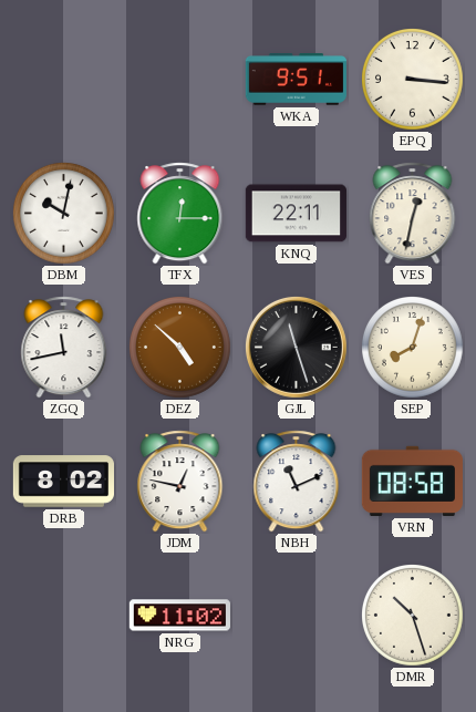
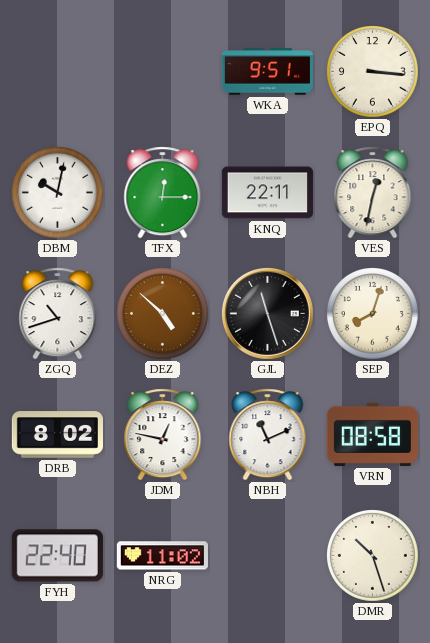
ZGQ: 11:43 -> 10:42 (58, 314)
FYH: none -> 22:40 (57, 556)
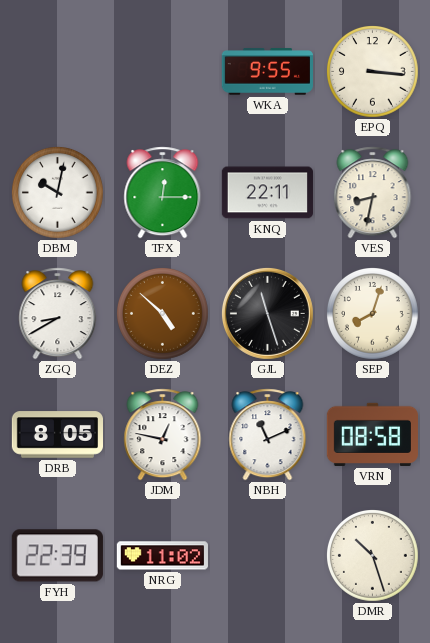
WKA: 9:51 -> 9:55 (267, 72)
VES: 12:32 -> 8:32 (373, 193)
ZGQ: 10:42 -> 8:40 (58, 314)
DRB: 8:02 -> 8:05 (57, 435)
FYH: 22:40 -> 22:39 (57, 556)
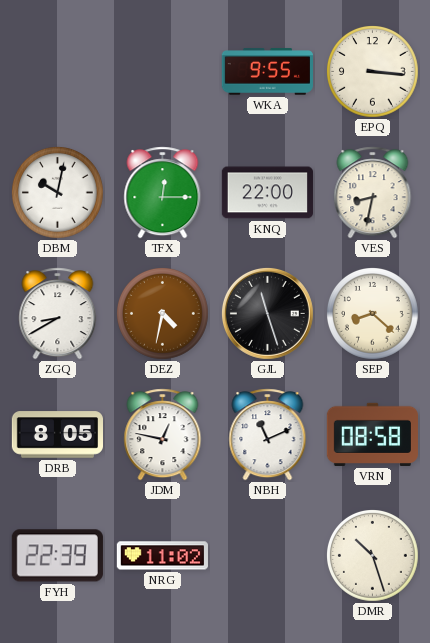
KNQ: 22:11 -> 22:00 (267, 193)
DEZ: 4:52 -> 4:32 (163, 314)
SEP: 8:03 -> 8:22 (373, 314)
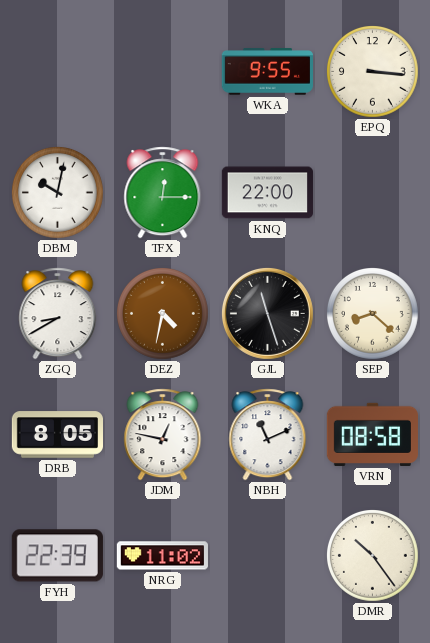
VES: 8:32 -> none (373, 193)
DMR: 10:27 -> 10:24 (373, 556)
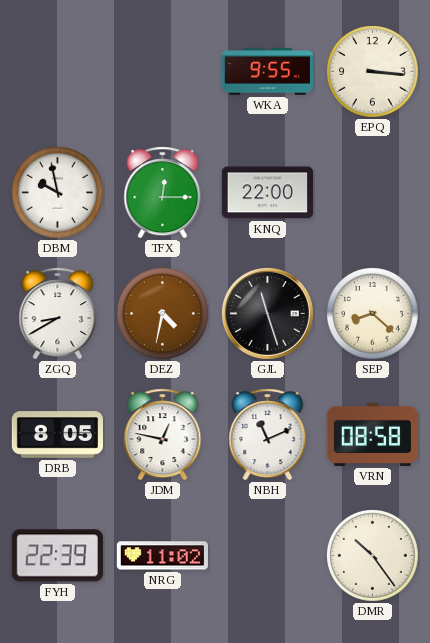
DBM: 10:02 -> 9:58 (58, 193)
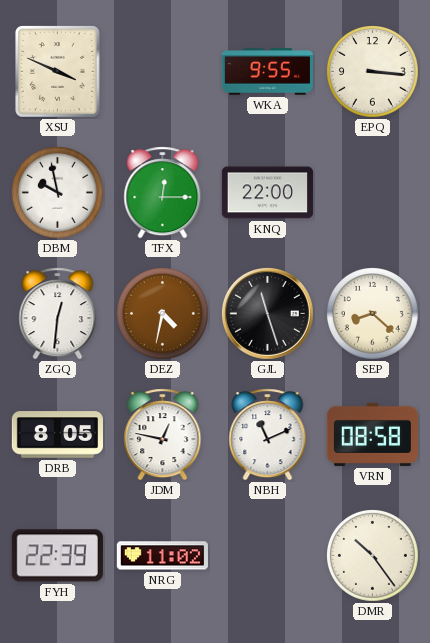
XSU: none -> 3:49 (58, 72)
ZGQ: 8:40 -> 12:31 (58, 314)
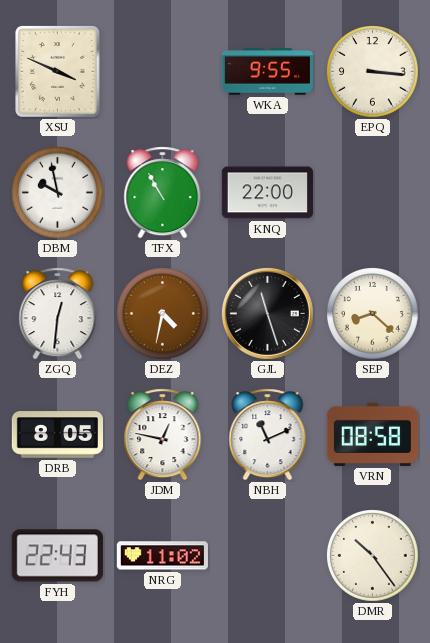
TFX: 12:15 -> 10:55 (163, 193)
FYH: 22:39 -> 22:43 (57, 556)
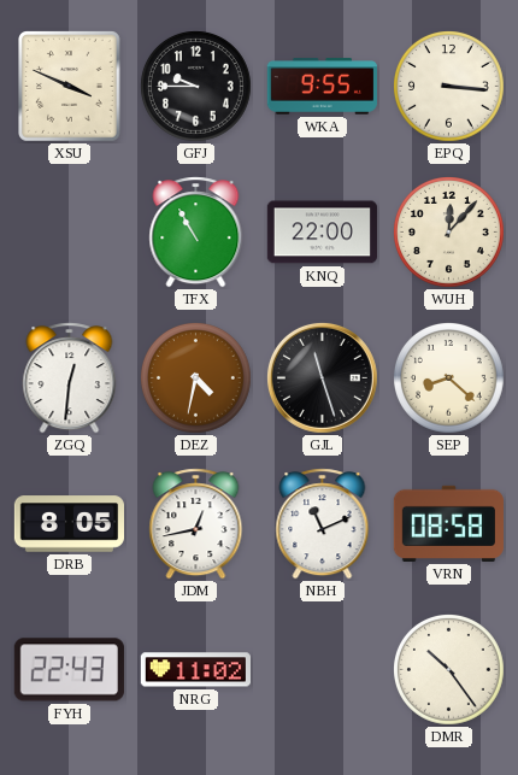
GFJ: none -> 9:45 (196, 87)
DBM: 9:58 -> none (58, 193)
WUH: none -> 12:07 (449, 233)
JDM: 12:47 -> 12:43 (196, 524)
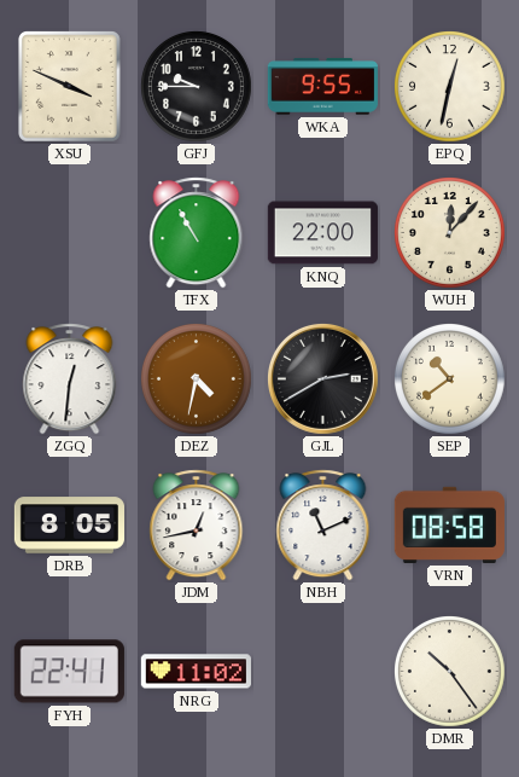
EPQ: 3:16 -> 12:32 (450, 87)
GJL: 11:27 -> 2:40 (322, 378)
SEP: 8:22 -> 10:39 (450, 379)
FYH: 22:43 -> 22:41 (69, 672)
